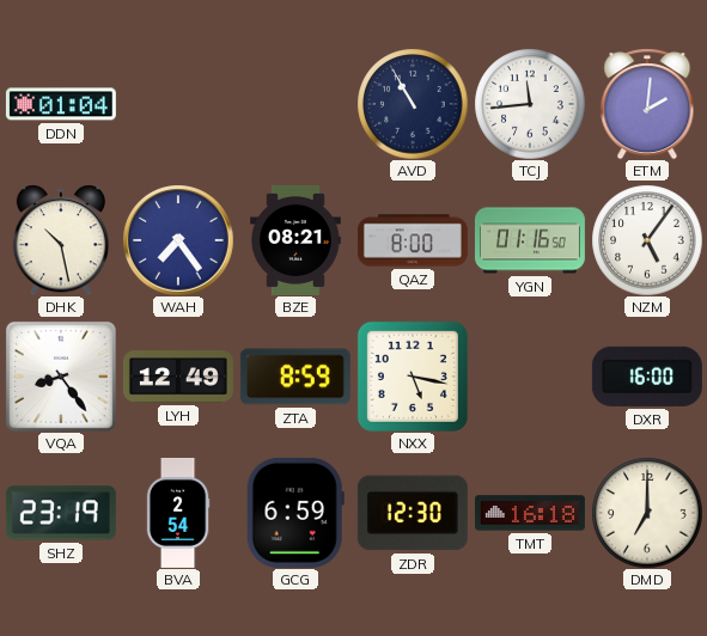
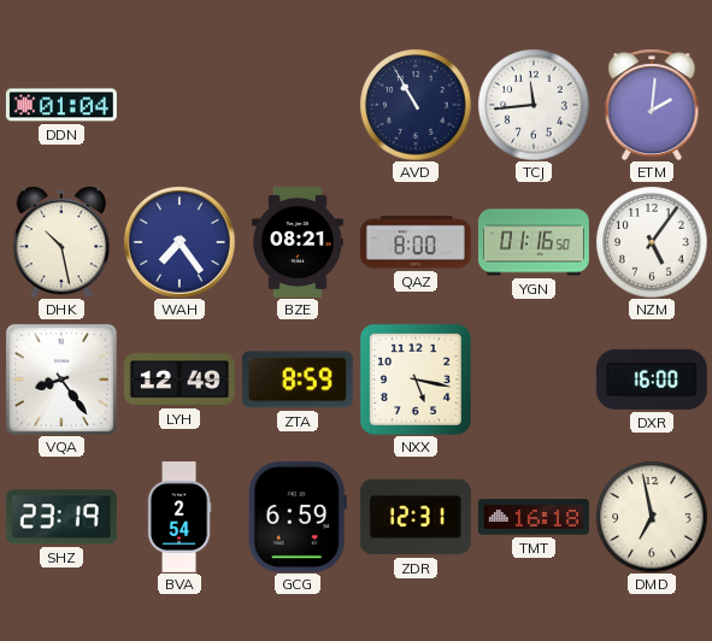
ZDR: 12:30 -> 12:31 (416, 517)
DMD: 7:00 -> 6:58 (652, 517)
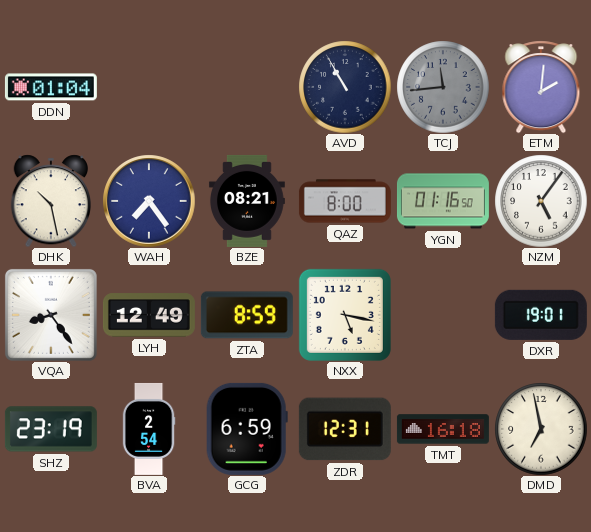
TCJ dial: white -> grey (443, 87)
DXR: 16:00 -> 19:01 (541, 315)
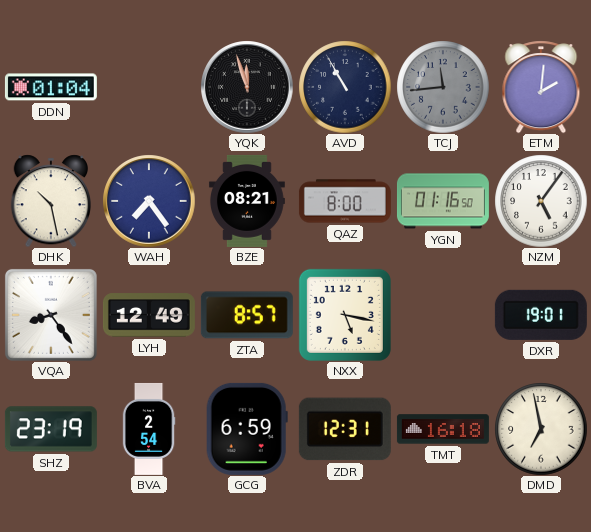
YQK: none -> 11:57 (247, 87)
ZTA: 8:59 -> 8:57 (247, 315)
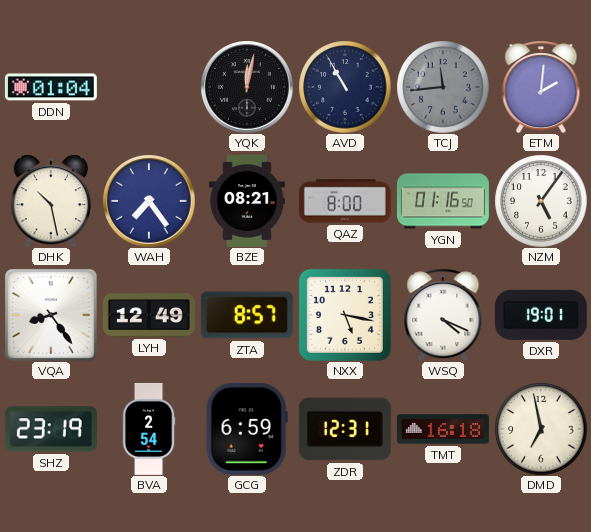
YQK: 11:57 -> 12:02 (247, 87)
WSQ: none -> 4:19 (443, 315)
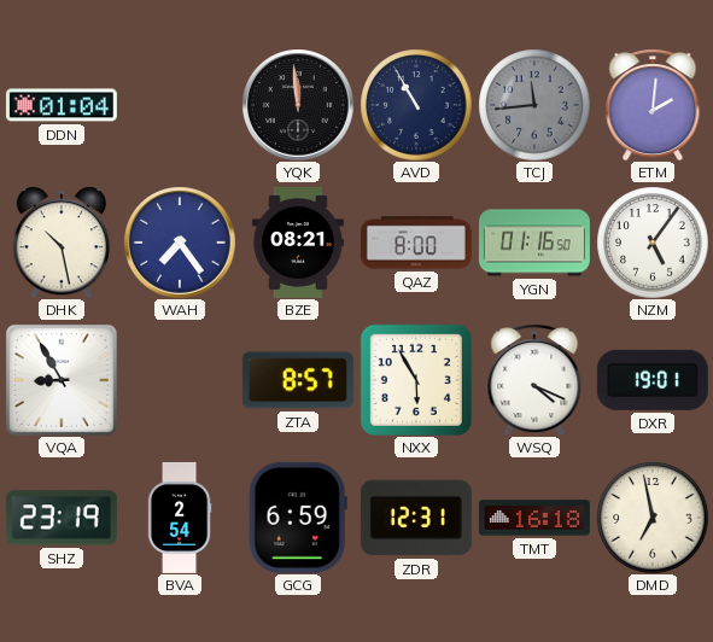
YQK: 12:02 -> 11:59 (298, 105)
VQA: 8:24 -> 8:55 (62, 380)
LYH: 12:49 -> none (149, 315)
NXX: 5:17 -> 5:55 (416, 380)
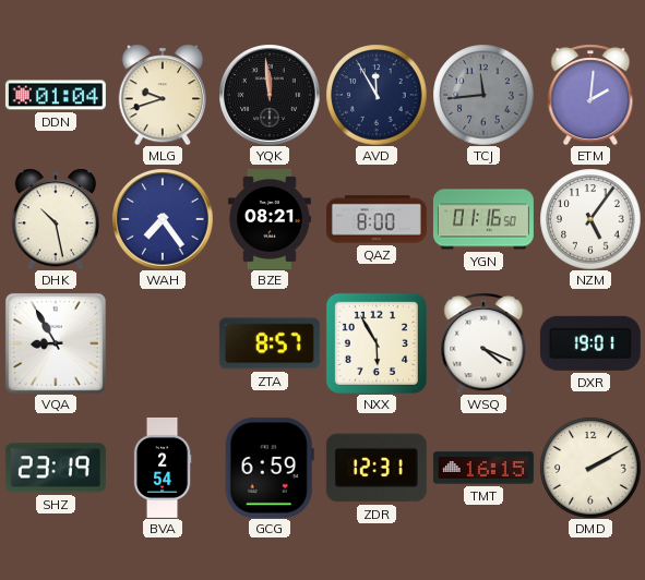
MLG: none -> 9:42 (162, 95)
AVD: 10:55 -> 11:55 (377, 95)
TMT: 16:18 -> 16:15 (483, 468)
DMD: 6:58 -> 2:10 (590, 468)
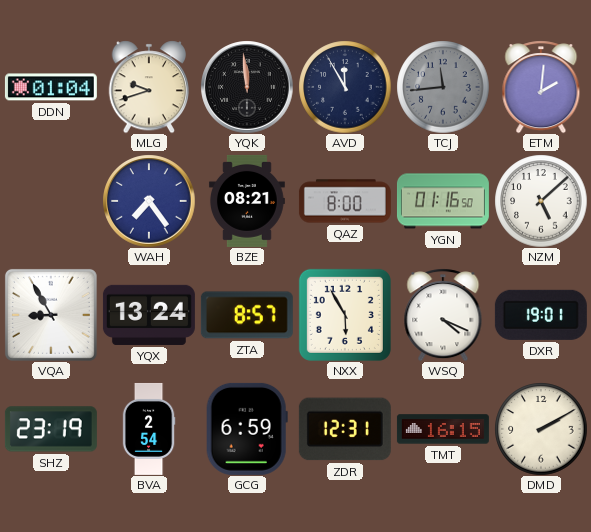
DHK: 10:28 -> none (55, 219)
NZM: 5:06 -> 5:08 (541, 201)
YQX: none -> 13:24 (149, 315)
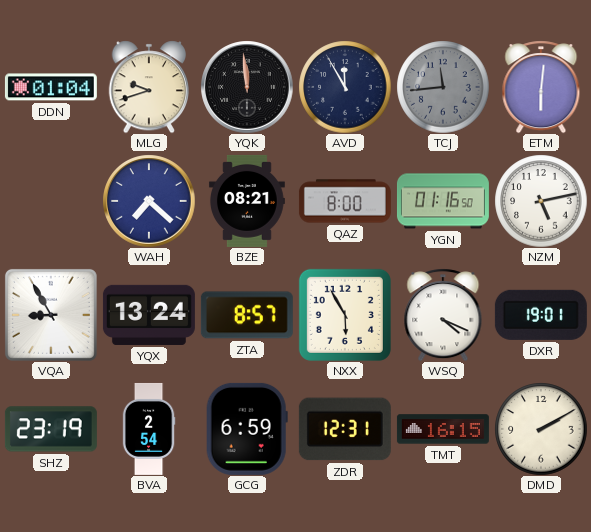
ETM: 2:01 -> 6:01 (541, 87)
WAH: 7:24 -> 7:22 (149, 201)
NZM: 5:08 -> 5:13 (541, 201)
